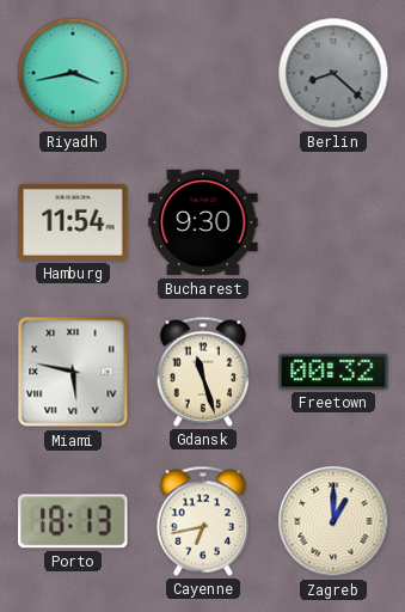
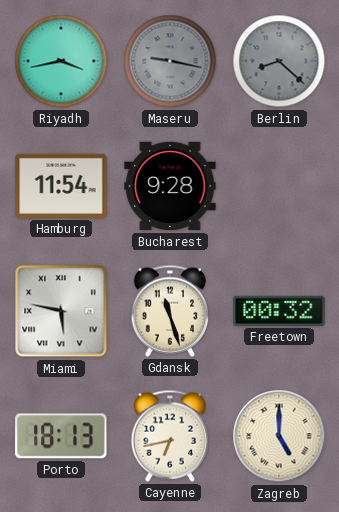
Maseru: none -> 9:17 (170, 61)
Bucharest: 9:30 -> 9:28 (170, 186)
Zagreb: 1:00 -> 5:00 (279, 436)
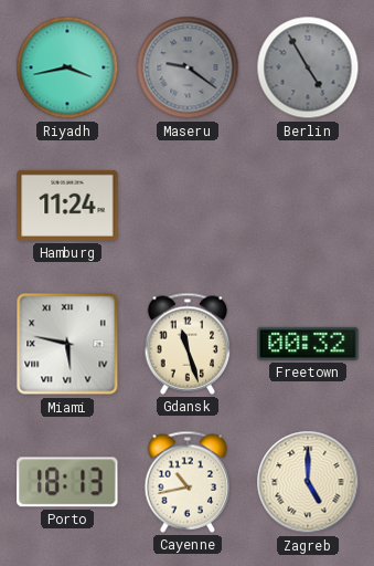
Maseru: 9:17 -> 9:21 (188, 67)
Berlin: 8:22 -> 4:55 (308, 67)
Hamburg: 11:54 -> 11:24 (67, 206)
Bucharest: 9:28 -> none (170, 186)
Cayenne: 6:43 -> 10:43 (188, 482)
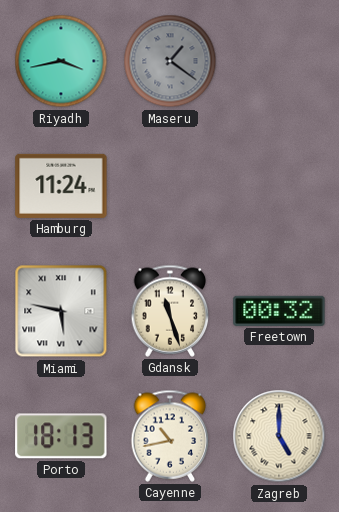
Maseru: 9:21 -> 1:21 (170, 61)
Berlin: 4:55 -> none (308, 67)
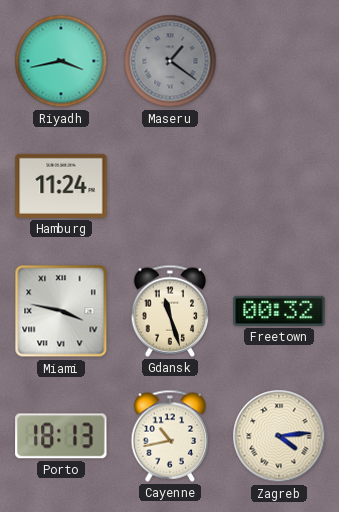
Miami: 5:47 -> 3:47 (61, 311)
Zagreb: 5:00 -> 4:14 (279, 436)
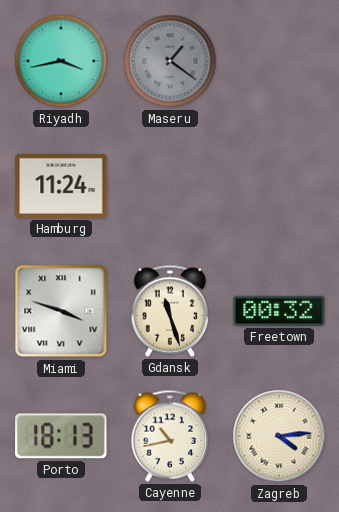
Miami: 3:47 -> 3:48 (61, 311)
